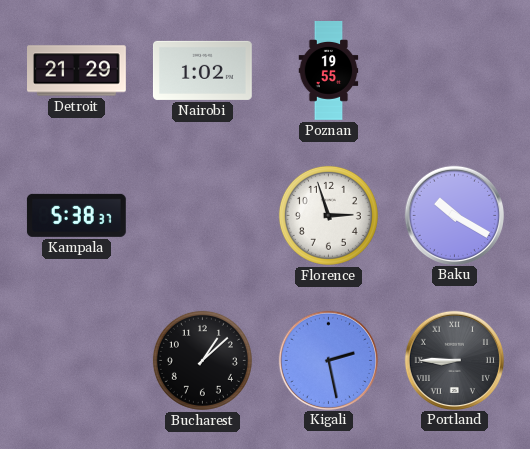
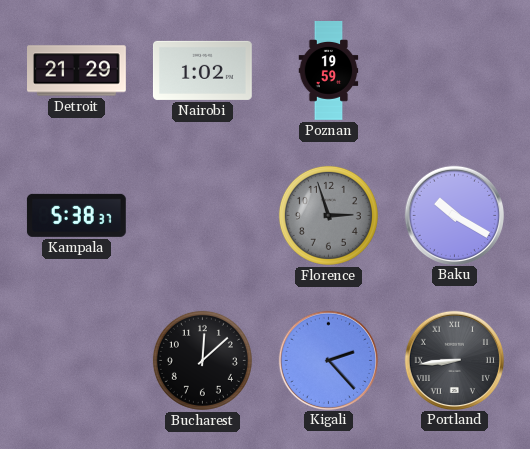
Poznan: 19:55 -> 19:59 (329, 71)
Florence dial: white -> grey (328, 215)
Bucharest: 1:08 -> 12:08 (202, 360)
Kigali: 2:28 -> 2:23 (328, 360)
Portland: 8:45 -> 8:44 (454, 360)
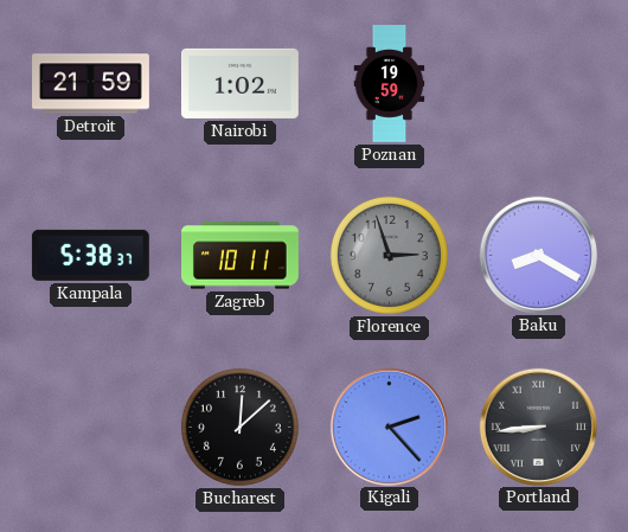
Detroit: 21:29 -> 21:59 (91, 84)
Zagreb: none -> 10:11 (241, 256)
Baku: 10:20 -> 8:20 (538, 255)
